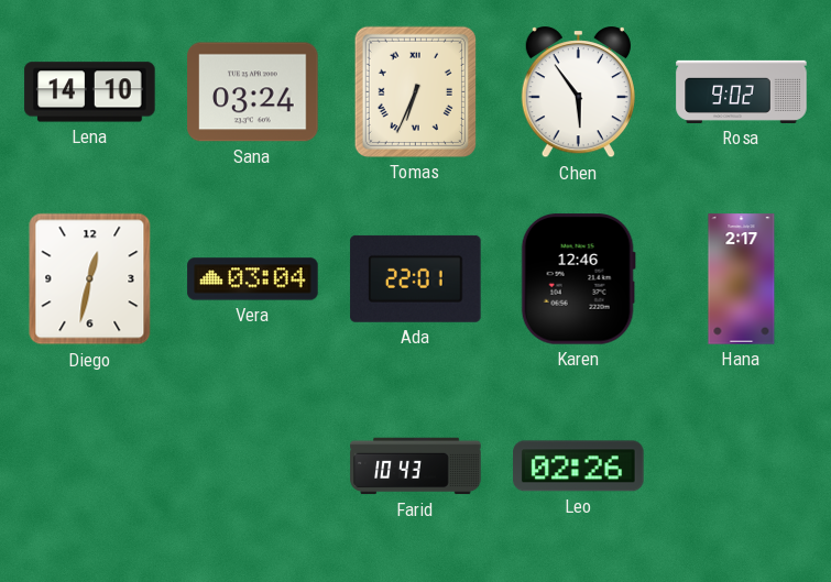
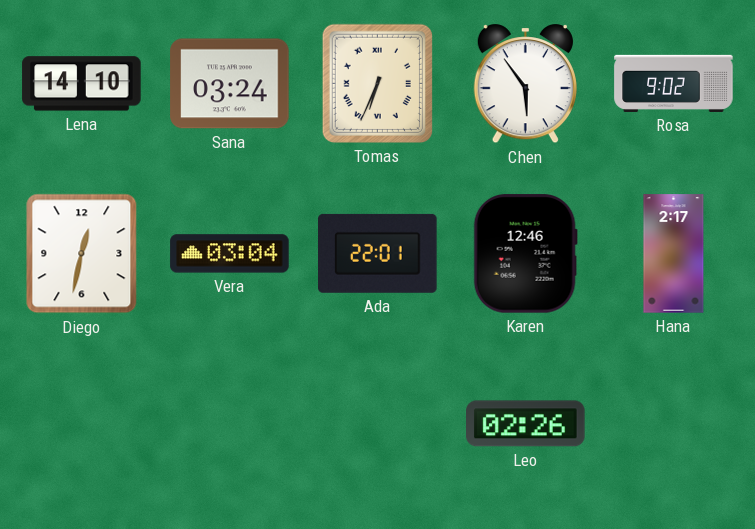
Farid: 10:43 -> none (416, 466)
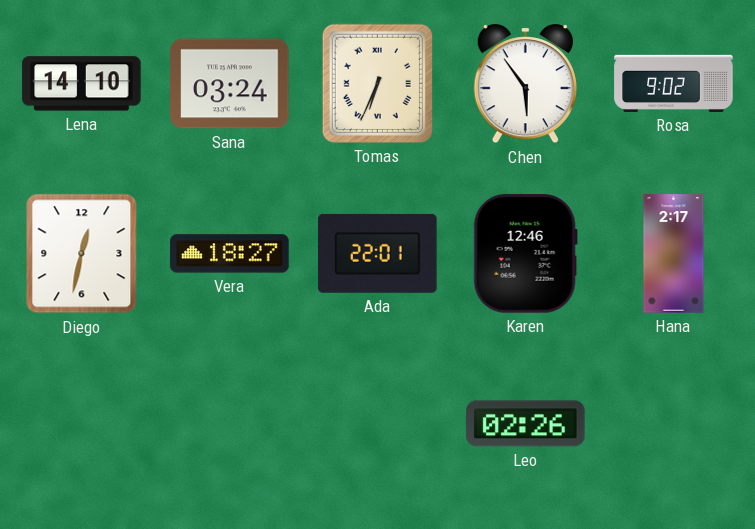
Vera: 03:04 -> 18:27 (230, 254)
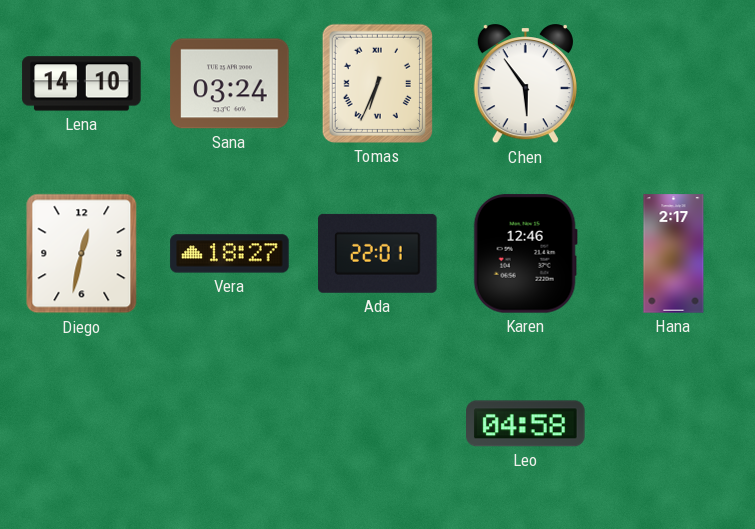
Rosa: 9:02 -> none (674, 83)
Leo: 02:26 -> 04:58 (526, 424)
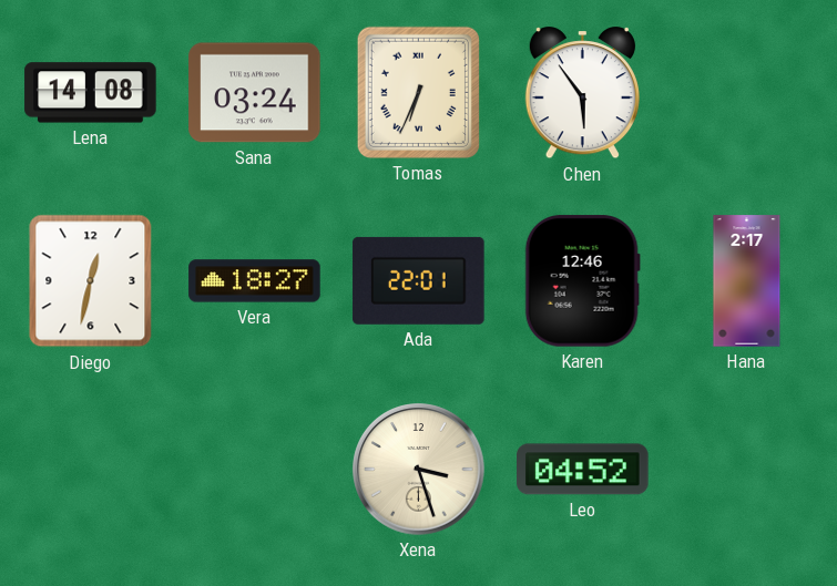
Lena: 14:10 -> 14:08 (91, 93)
Xena: none -> 3:27 (419, 470)
Leo: 04:58 -> 04:52 (583, 470)
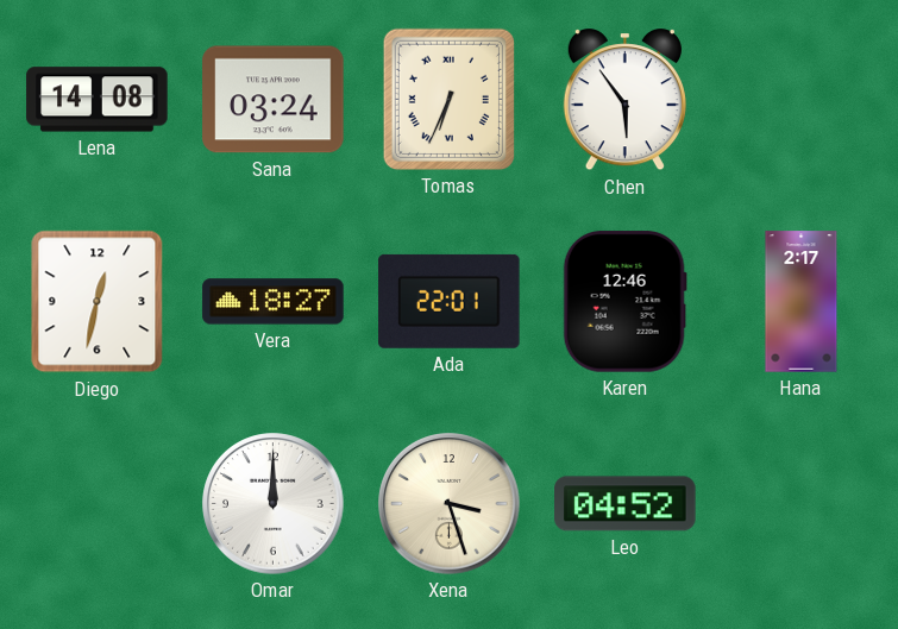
Omar: none -> 12:00 (274, 504)
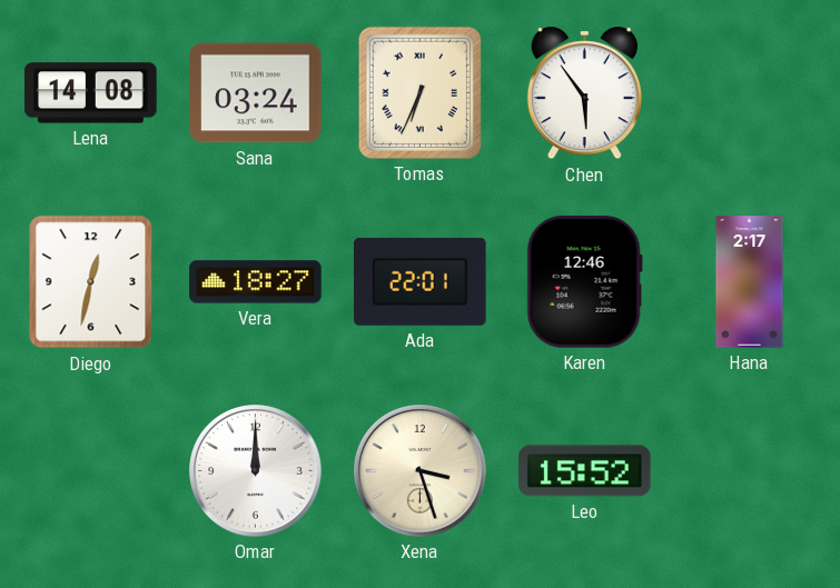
Leo: 04:52 -> 15:52 (585, 471)
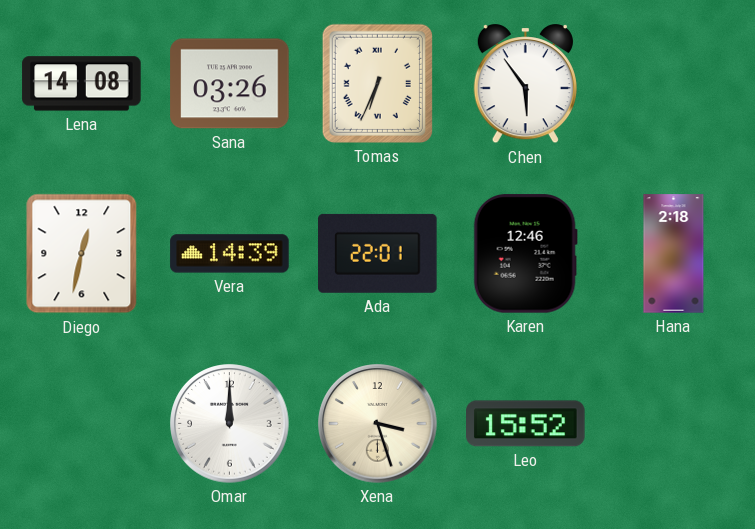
Sana: 03:24 -> 03:26 (230, 84)
Vera: 18:27 -> 14:39 (230, 254)
Hana: 2:17 -> 2:18 (674, 254)
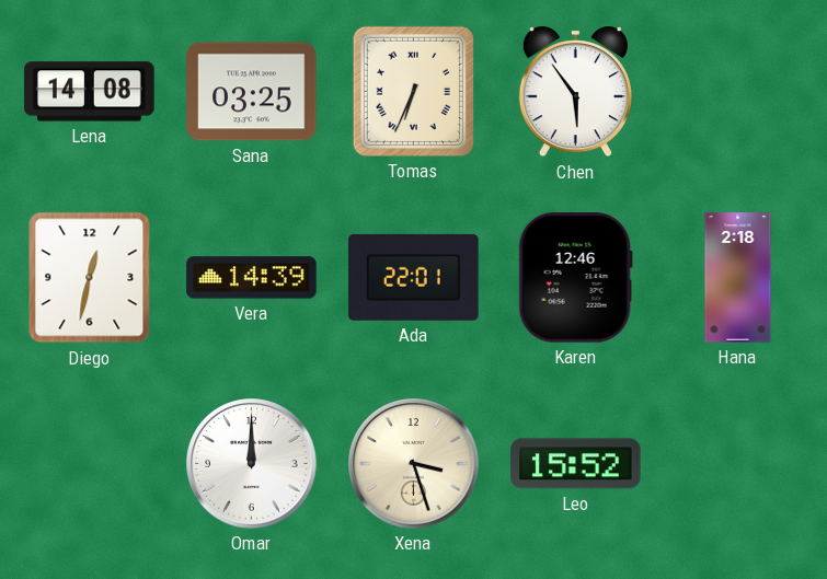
Sana: 03:26 -> 03:25 (252, 92)
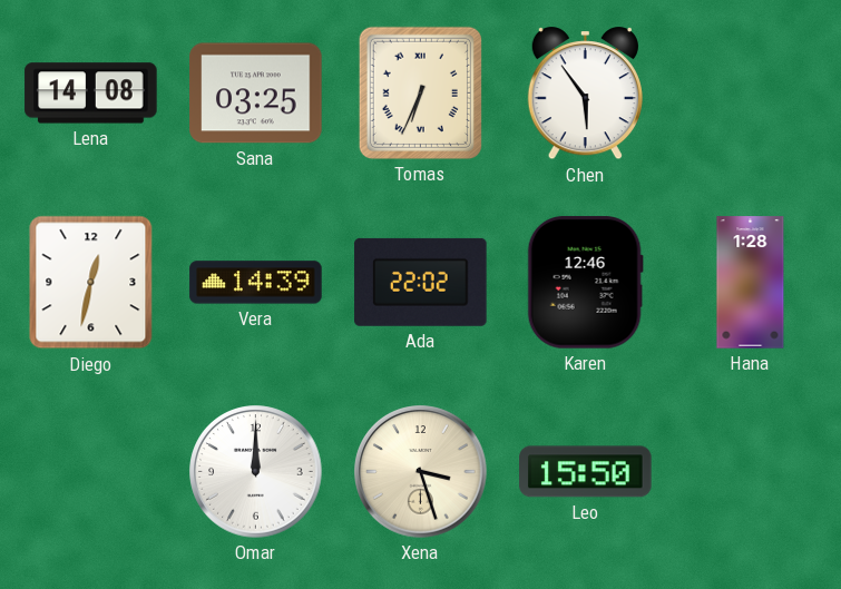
Ada: 22:01 -> 22:02 (421, 282)
Hana: 2:18 -> 1:28 (751, 283)
Leo: 15:52 -> 15:50 (586, 472)
